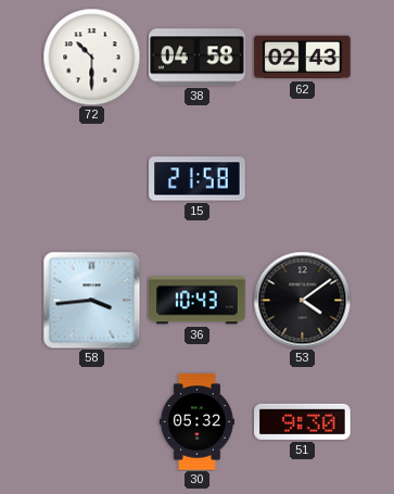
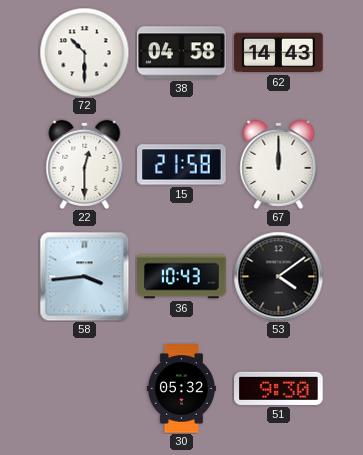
62: 02:43 -> 14:43 (279, 53)
22: none -> 12:30 (85, 164)
67: none -> 12:00 (279, 164)
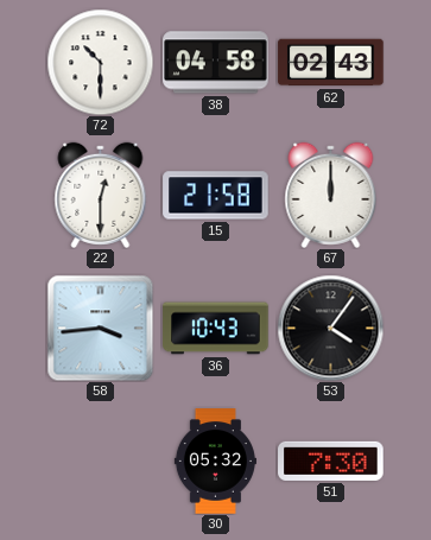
62: 14:43 -> 02:43 (331, 63)
53: 4:09 -> 4:06 (330, 328)
51: 9:30 -> 7:30 (331, 460)
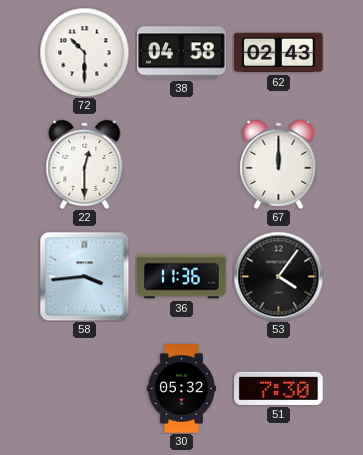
15: 21:58 -> none (216, 196)
36: 10:43 -> 11:36 (182, 277)
